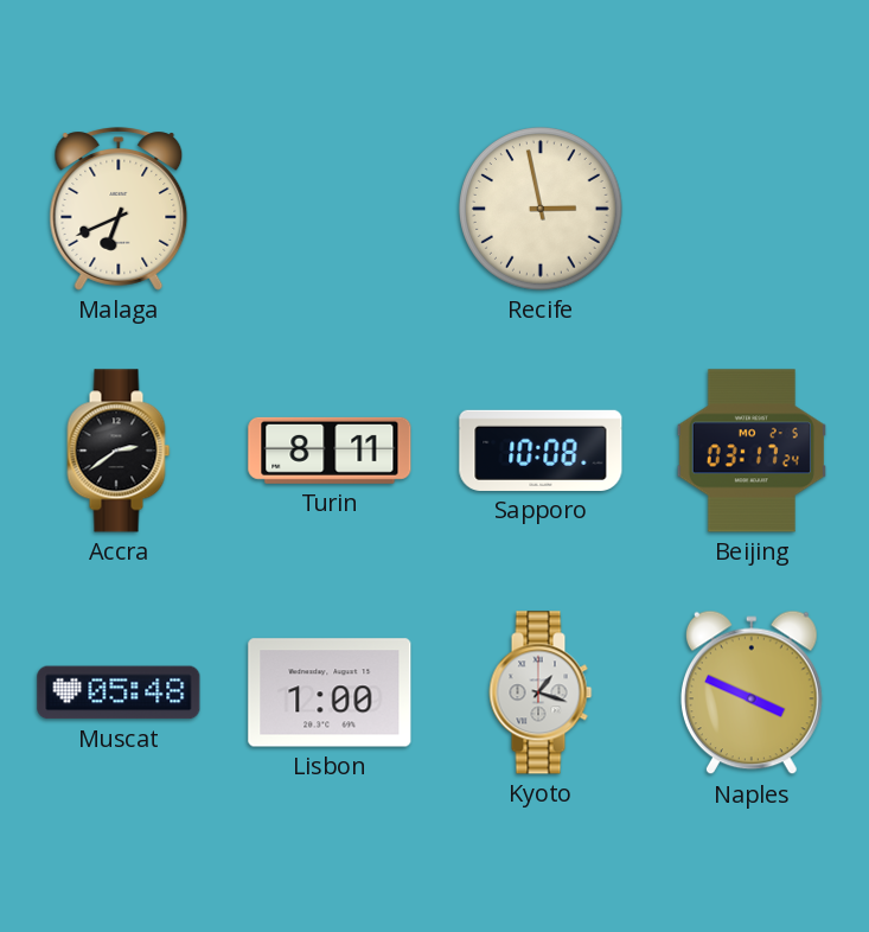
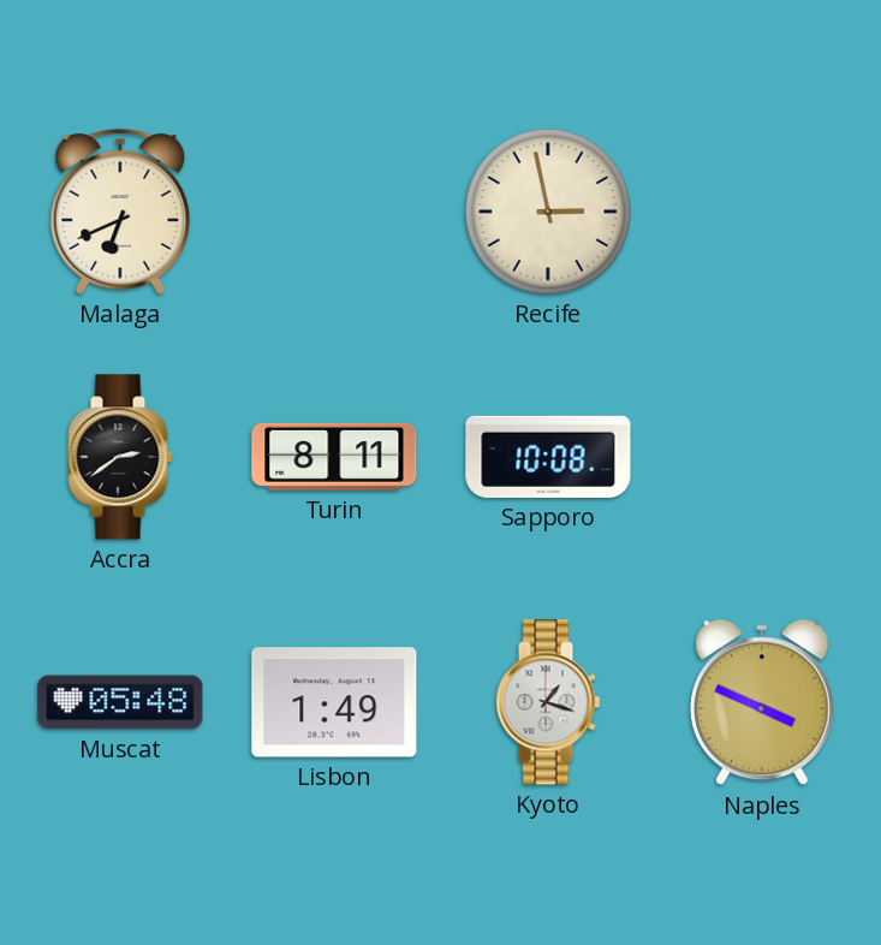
Beijing: 03:17 -> none (752, 451)
Lisbon: 1:00 -> 1:49 (334, 702)
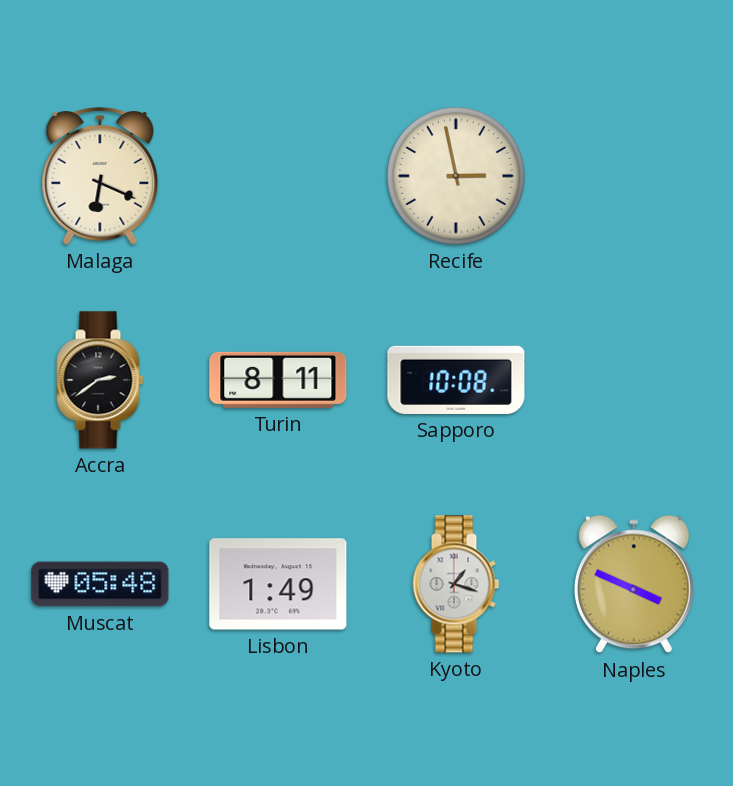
Malaga: 6:41 -> 6:19 (100, 176)
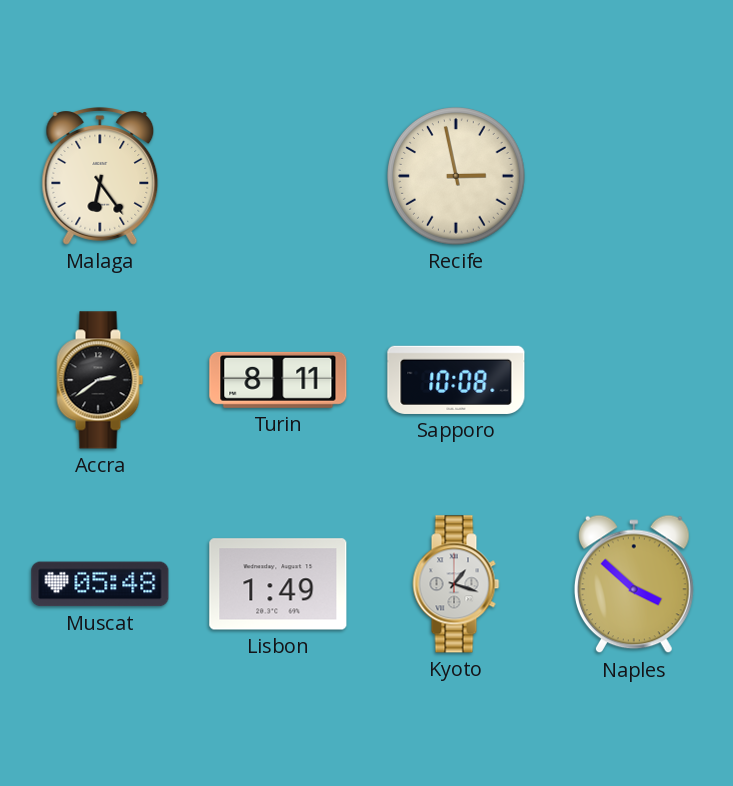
Malaga: 6:19 -> 6:24 (100, 176)
Naples: 3:49 -> 3:52 (634, 584)
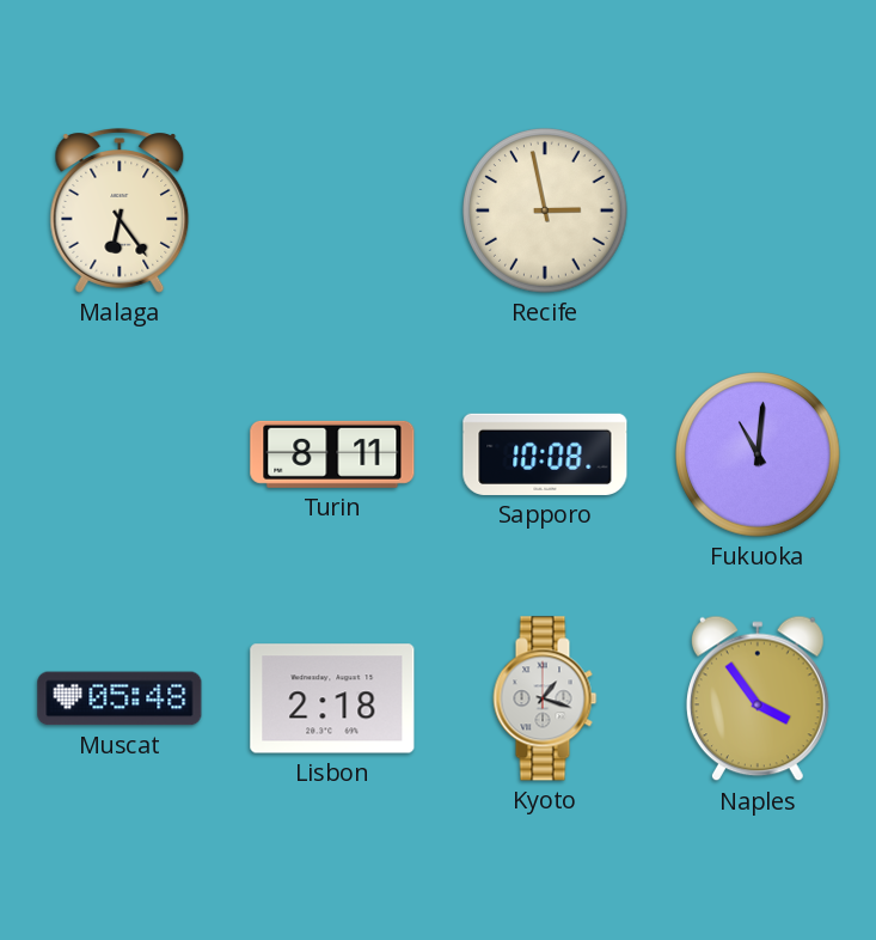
Accra: 2:39 -> none (100, 380)
Fukuoka: none -> 11:01 (759, 456)
Lisbon: 1:49 -> 2:18 (332, 698)
Naples: 3:52 -> 3:54 (758, 698)
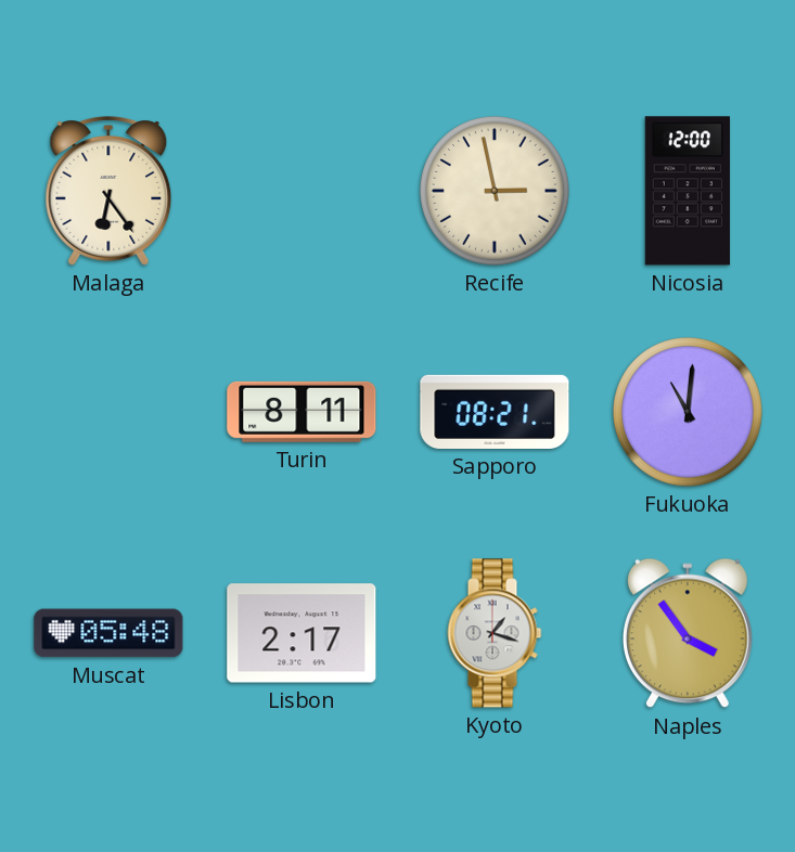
Nicosia: none -> 12:00 (688, 191)
Sapporo: 10:08 -> 08:21 (495, 412)
Lisbon: 2:18 -> 2:17 (302, 633)
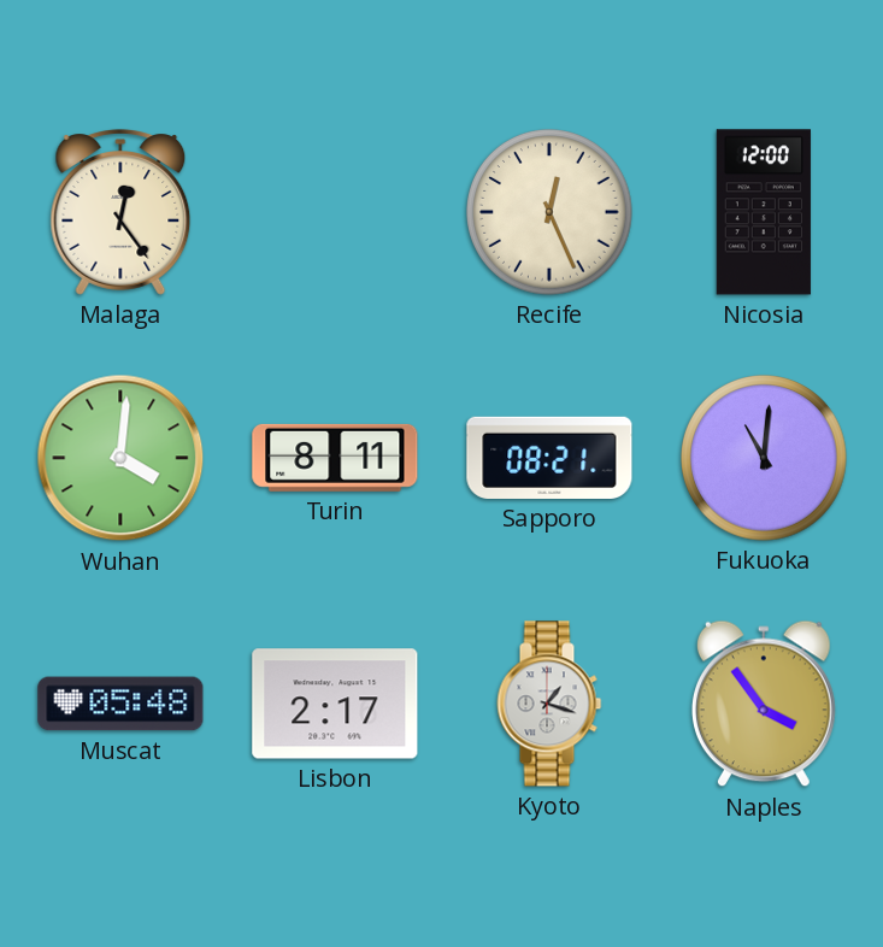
Malaga: 6:24 -> 12:24 (120, 212)
Recife: 2:58 -> 12:26 (551, 213)
Wuhan: none -> 4:01 (120, 458)
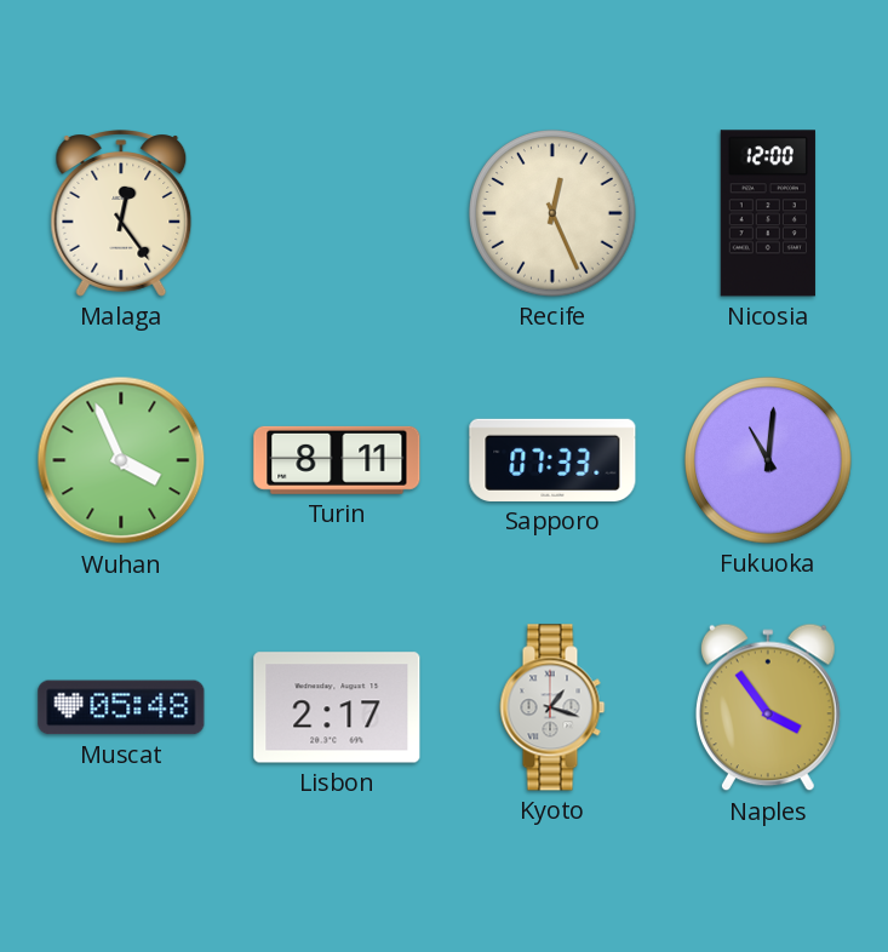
Wuhan: 4:01 -> 3:56 (121, 460)
Sapporo: 08:21 -> 07:33 (552, 460)
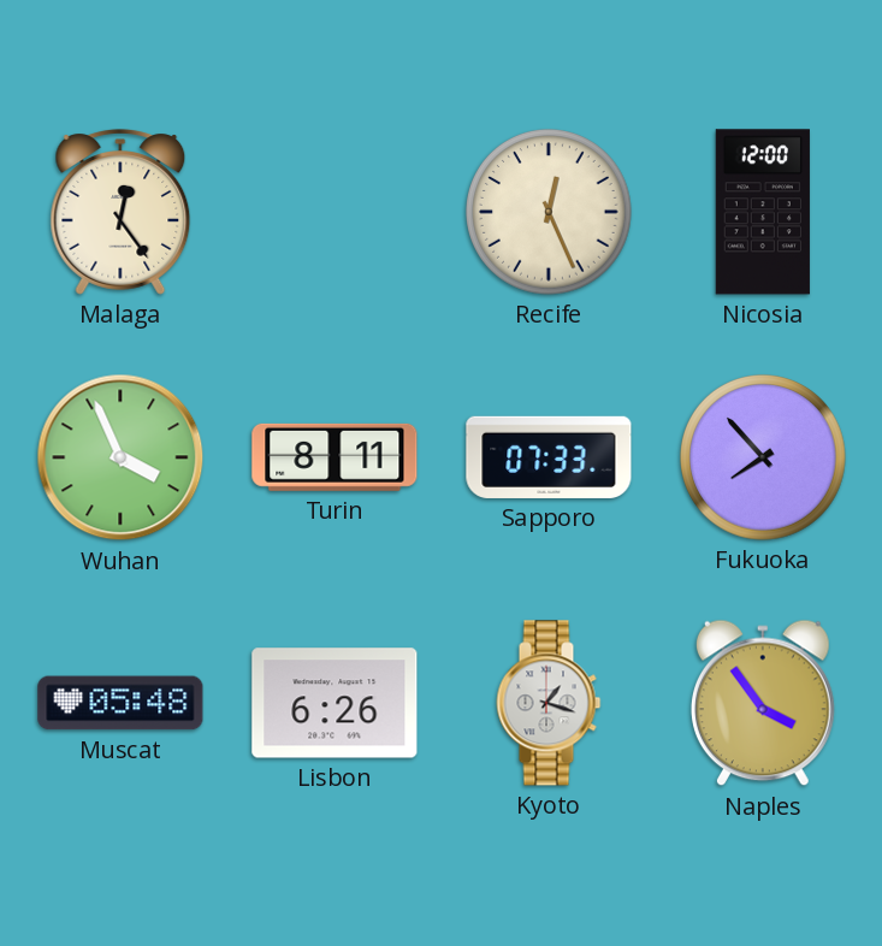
Fukuoka: 11:01 -> 7:53 (764, 459)
Lisbon: 2:17 -> 6:26 (335, 703)
